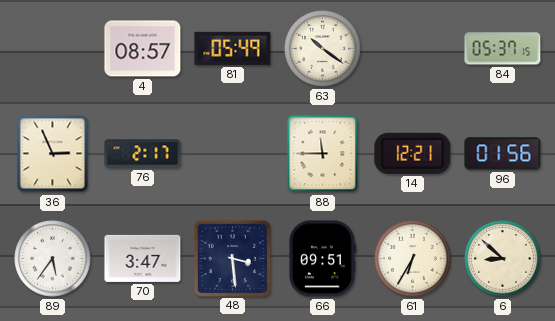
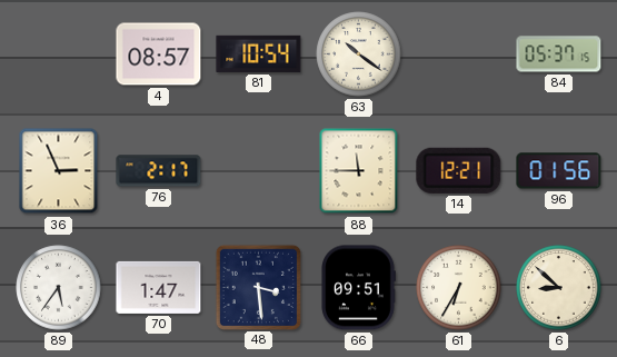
81: 05:49 -> 10:54 (259, 53)
70: 3:47 -> 1:47 (159, 287)
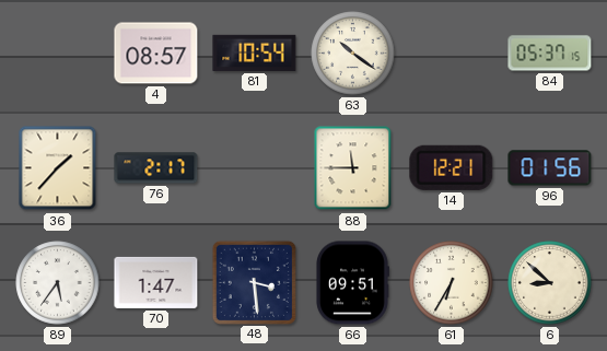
36: 2:56 -> 1:37 (58, 168)
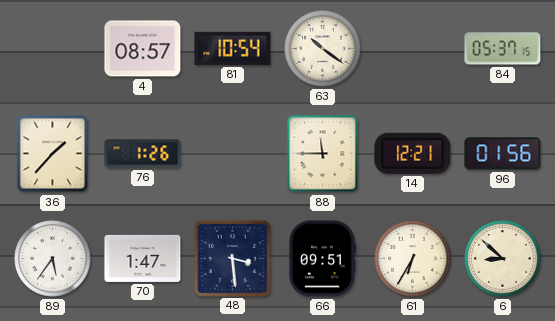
76: 2:17 -> 1:26 (143, 154)
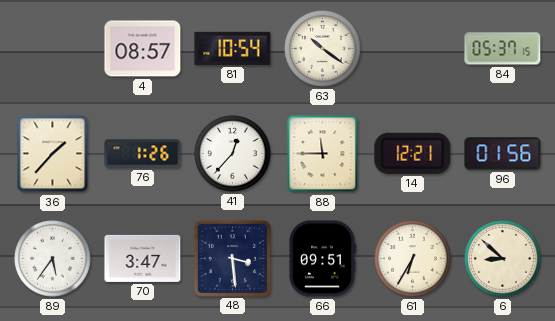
41: none -> 12:37 (233, 154)
70: 1:47 -> 3:47 (143, 258)
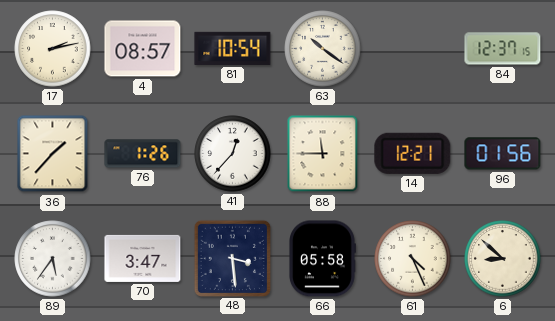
17: none -> 2:13 (53, 49)
84: 05:37 -> 12:37 (503, 49)
66: 09:51 -> 05:58 (323, 259)
61: 6:35 -> 4:26 (413, 259)
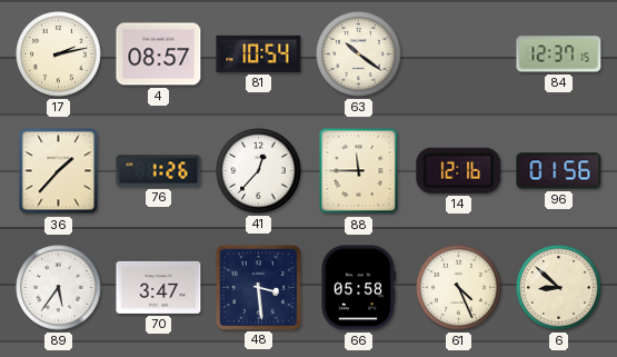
14: 12:21 -> 12:16 (459, 170)
